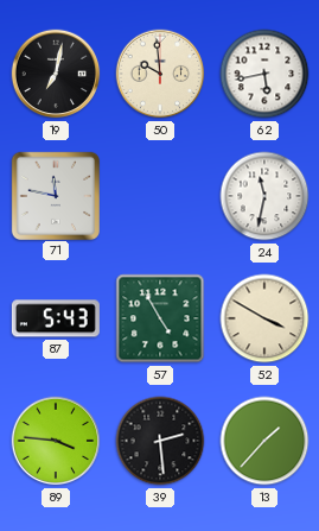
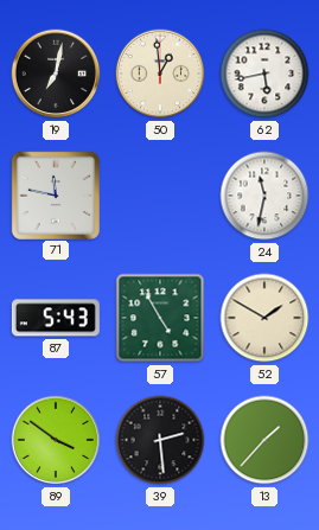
50: 9:59 -> 12:59 (160, 74)
52: 3:50 -> 1:50 (264, 318)
89: 3:46 -> 3:51 (56, 440)
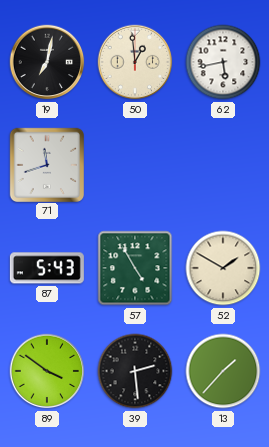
71: 11:47 -> 11:42 (46, 164)
24: 11:32 -> none (264, 196)
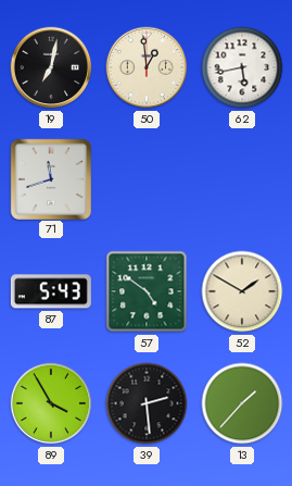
57: 4:55 -> 4:51 (147, 291)
89: 3:51 -> 3:55 (51, 403)
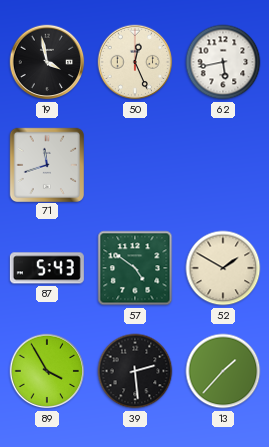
19: 7:02 -> 3:58 (47, 62)
50: 12:59 -> 12:26 (135, 62)
